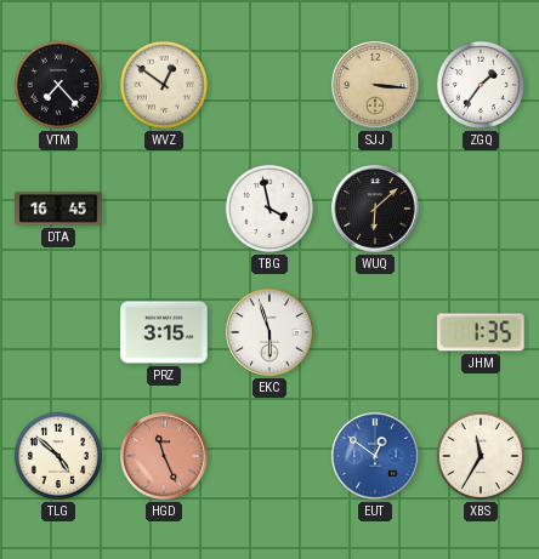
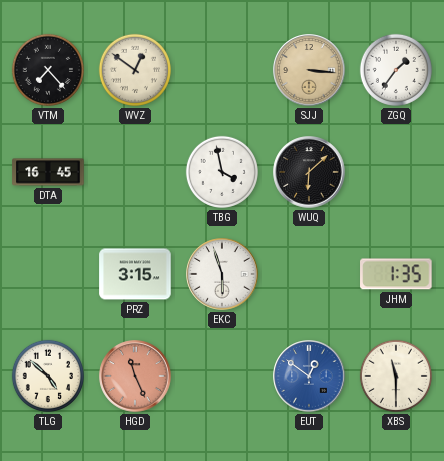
XBS: 11:35 -> 11:30 (396, 376)
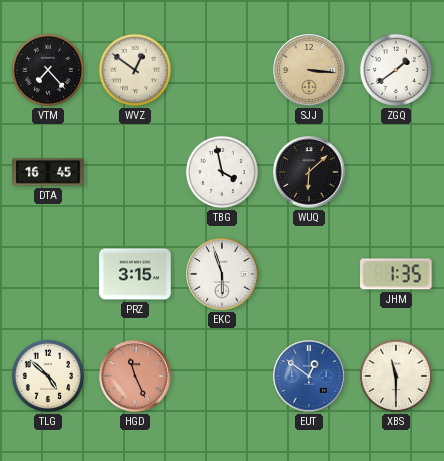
ZGQ: 1:36 -> 1:39 (396, 70)
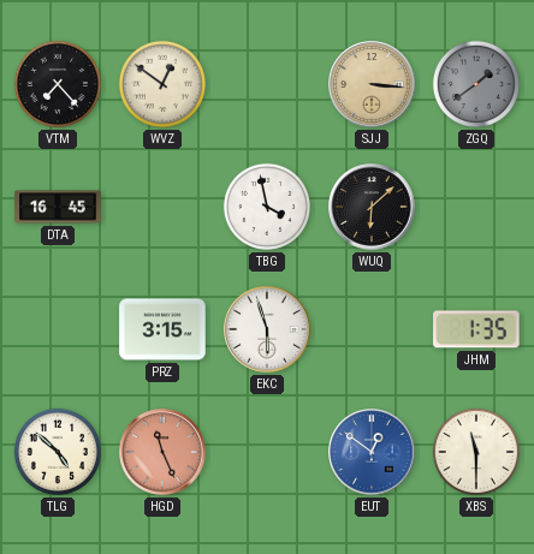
ZGQ dial: white -> grey (476, 84)
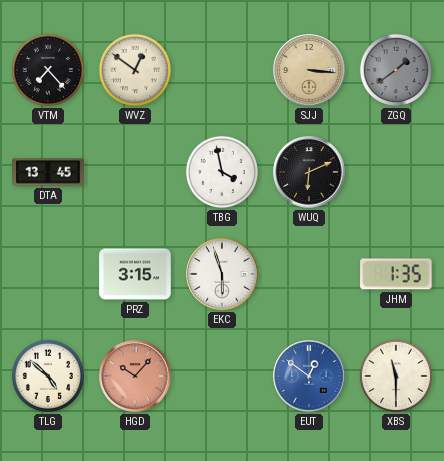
DTA: 16:45 -> 13:45 (48, 172)
WUQ: 6:08 -> 6:11 (309, 172)
HGD: 11:26 -> 10:07 (135, 376)
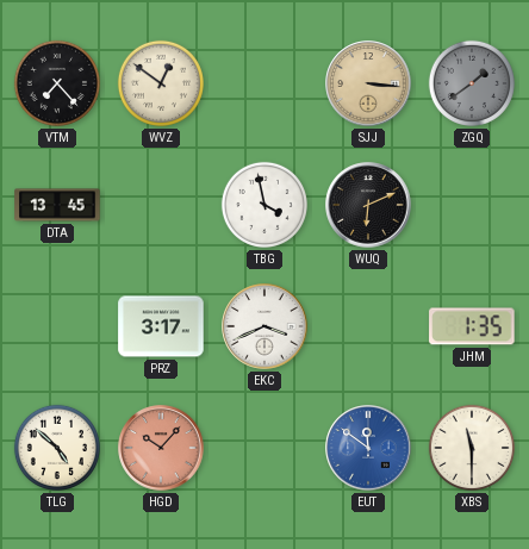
PRZ: 3:15 -> 3:17 (161, 326)
EKC: 5:57 -> 3:41 (264, 326)
EUT: 12:51 -> 11:51 (368, 448)
